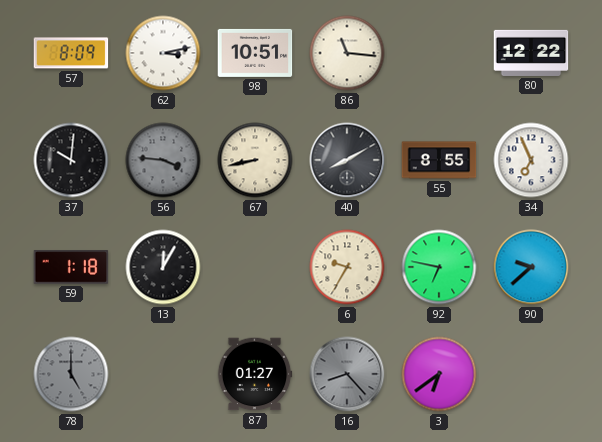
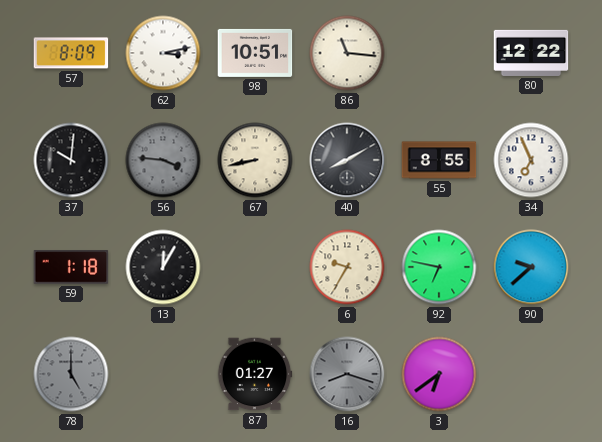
16: 8:23 -> 8:18 (347, 374)
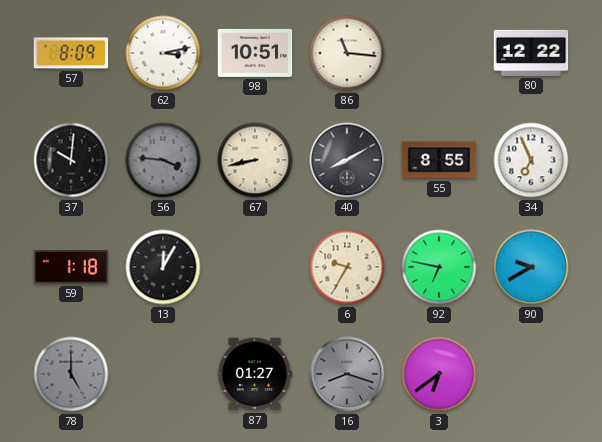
90: 9:38 -> 9:40 (531, 267)
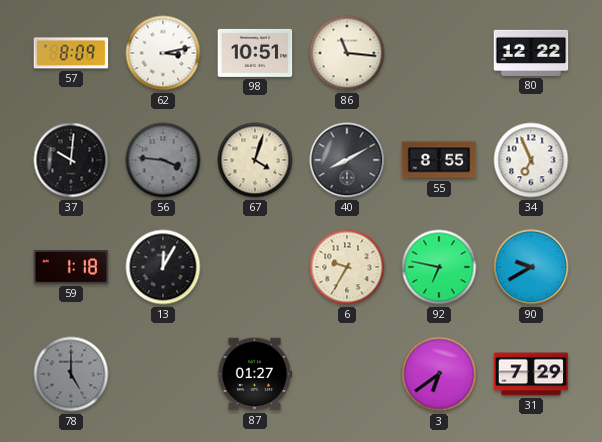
67: 8:43 -> 4:03 (255, 160)
16: 8:18 -> none (347, 374)
31: none -> 7:29 (531, 374)
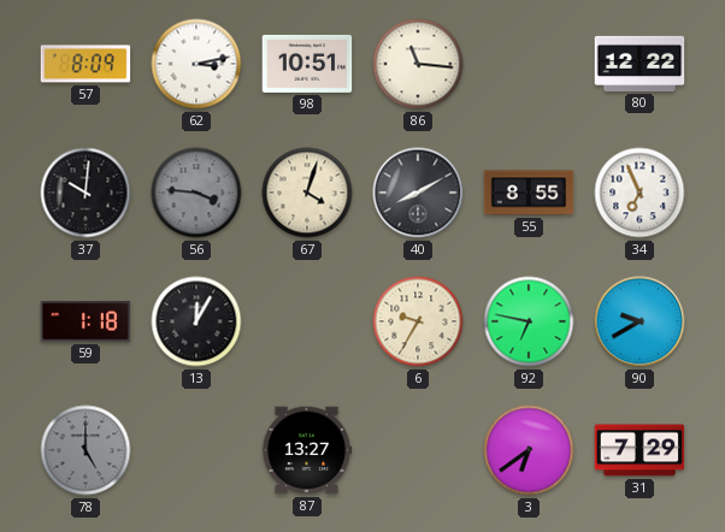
87: 01:27 -> 13:27 (307, 450)
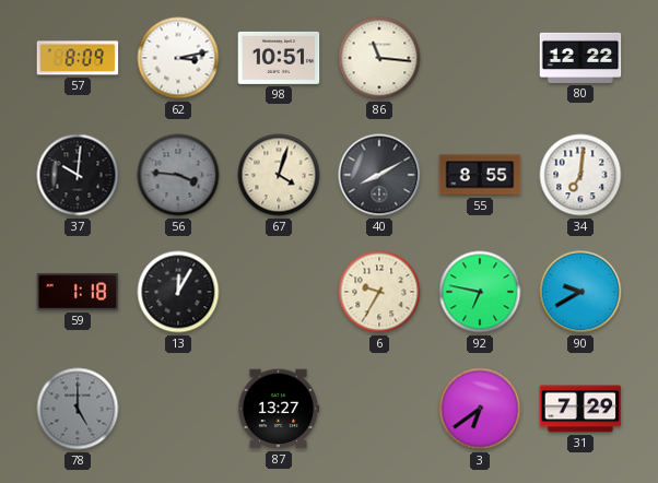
34: 6:56 -> 7:01 (580, 175)
